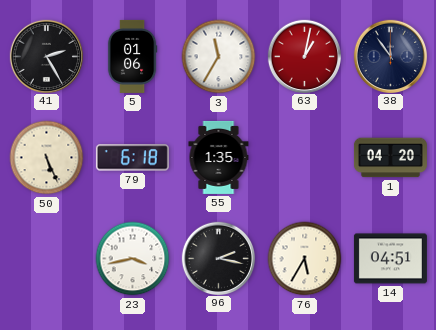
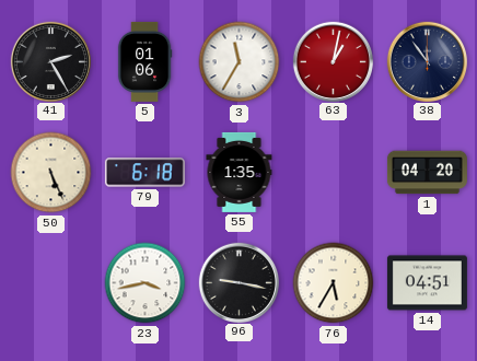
96: 2:17 -> 9:17 (238, 282)
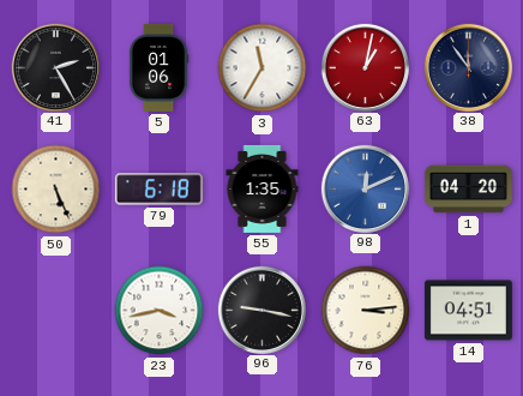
98: none -> 12:11 (365, 188)
76: 5:35 -> 3:14 (366, 311)
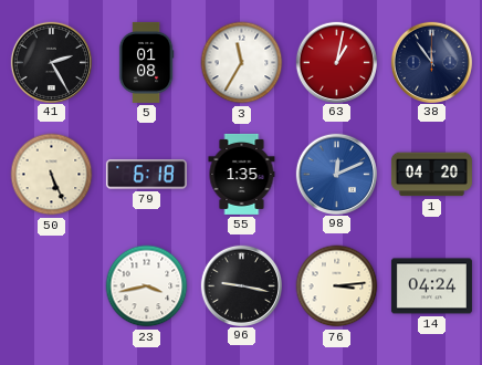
5: 01:06 -> 01:08 (146, 62)
14: 04:51 -> 04:24 (431, 286)
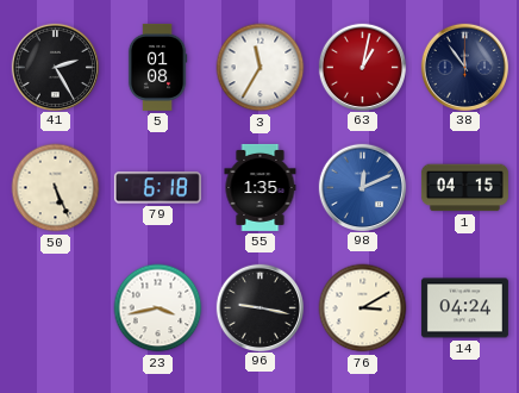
1: 04:20 -> 04:15 (464, 188)
76: 3:14 -> 3:10 (363, 308)
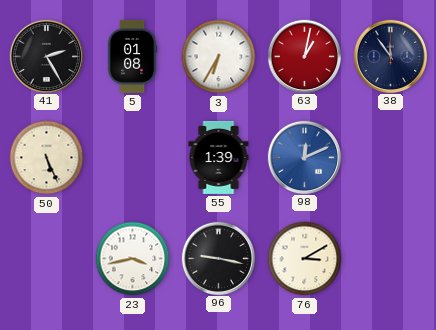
3: 11:35 -> 6:35 (219, 57)
79: 6:18 -> none (157, 188)
55: 1:35 -> 1:39 (219, 157)
1: 04:15 -> none (464, 188)
14: 04:24 -> none (464, 308)
